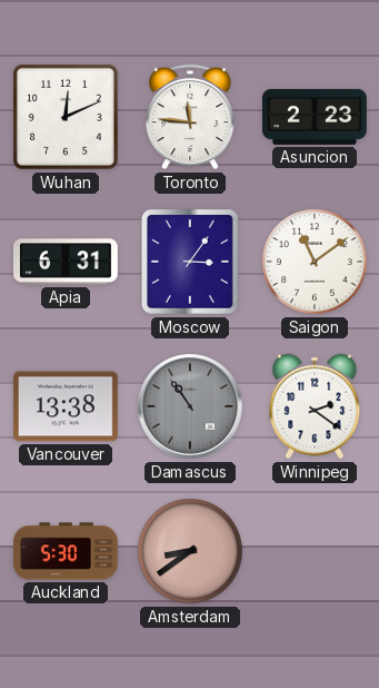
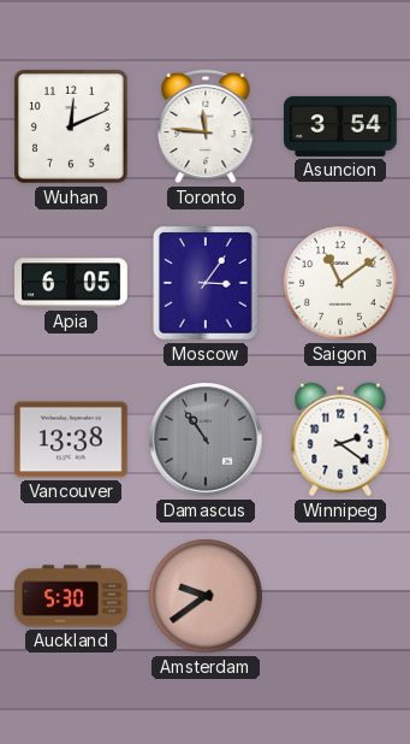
Asuncion: 2:23 -> 3:54 (341, 126)
Apia: 6:31 -> 6:05 (72, 283)
Amsterdam: 8:39 -> 9:39 (206, 596)
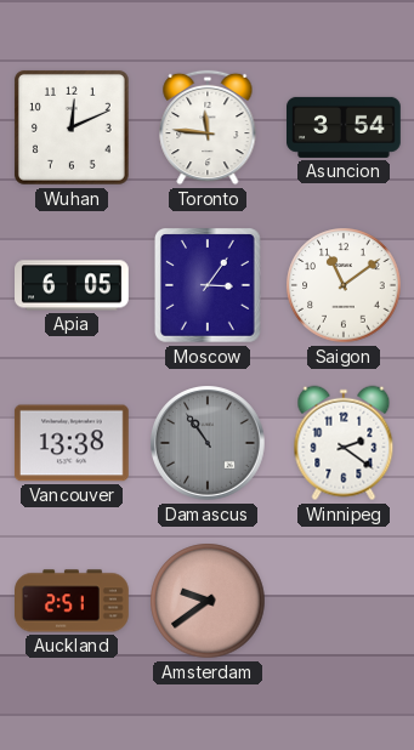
Auckland: 5:30 -> 2:51 (73, 601)
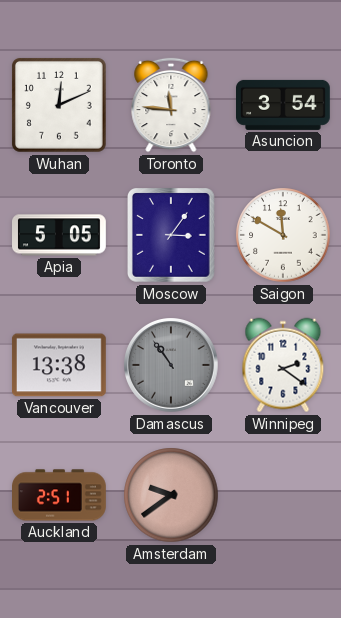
Apia: 6:05 -> 5:05 (60, 235)
Saigon: 11:09 -> 11:50 (283, 235)
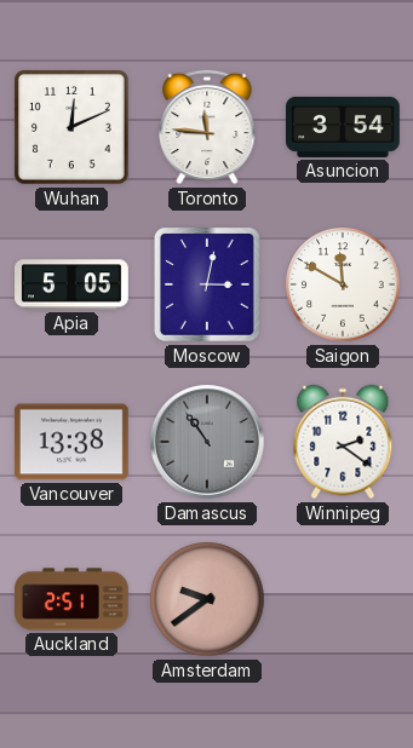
Moscow: 3:06 -> 3:02 (208, 286)
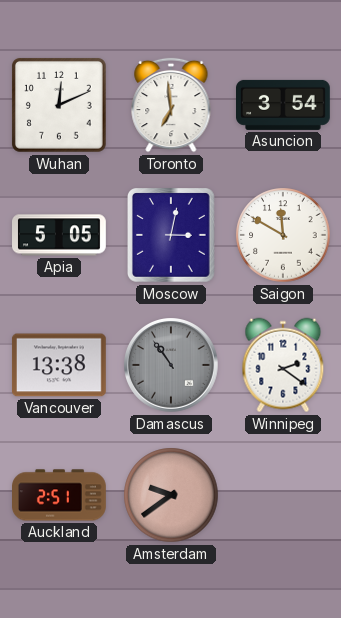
Toronto: 11:46 -> 6:59 (171, 105)
